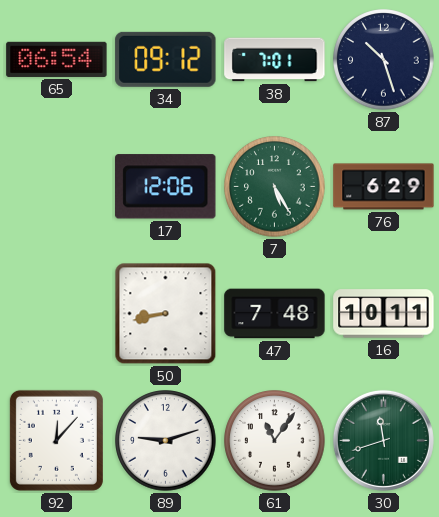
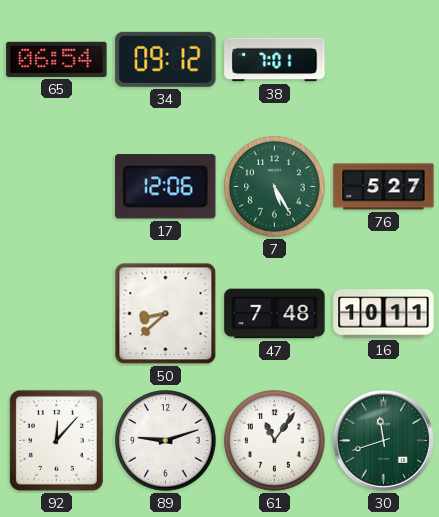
87: 10:27 -> none (384, 60)
76: 6:29 -> 5:27 (384, 187)
50: 8:43 -> 8:38 (166, 314)
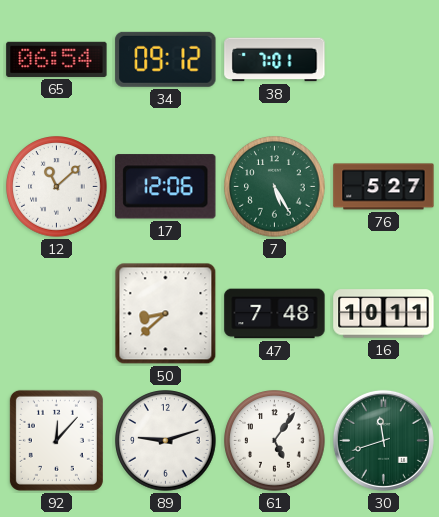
12: none -> 11:08 (57, 187)
61: 11:06 -> 5:06 (275, 441)
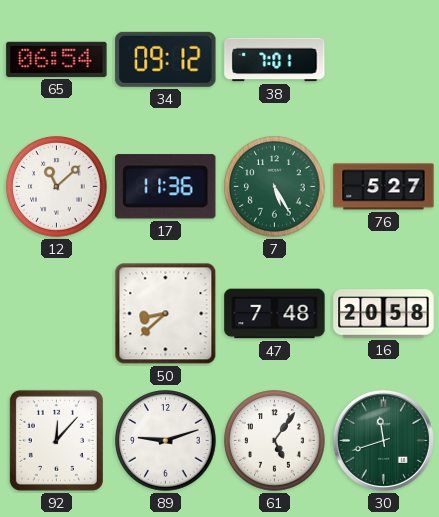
17: 12:06 -> 11:36 (166, 187)
16: 10:11 -> 20:58 (384, 314)
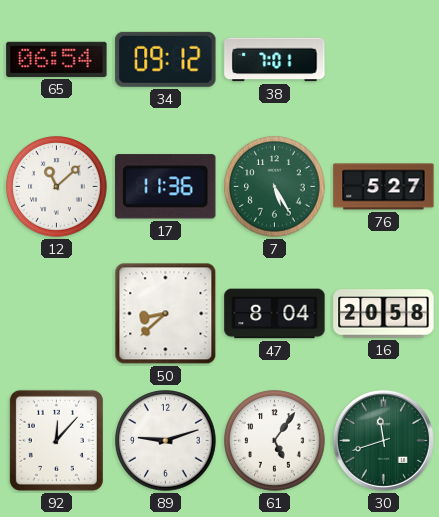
47: 7:48 -> 8:04 (275, 314)
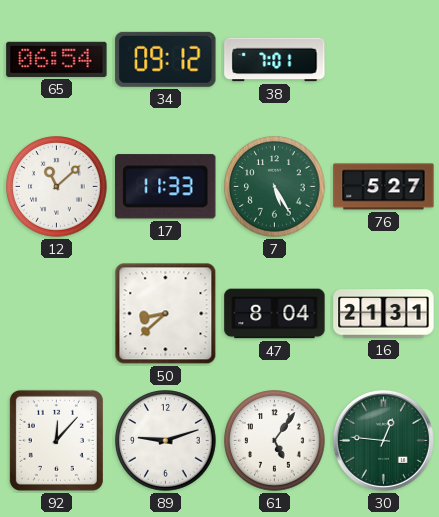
17: 11:36 -> 11:33 (166, 187)
16: 20:58 -> 21:31 (384, 314)
30: 11:42 -> 12:46 (383, 440)
